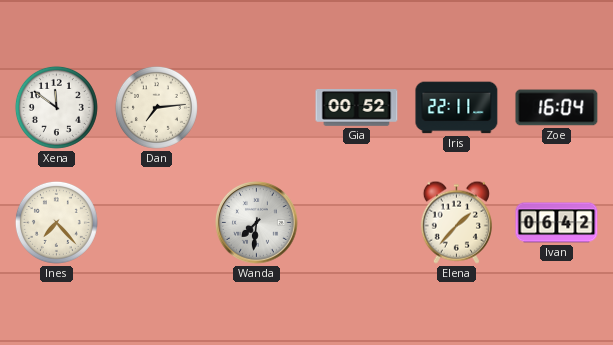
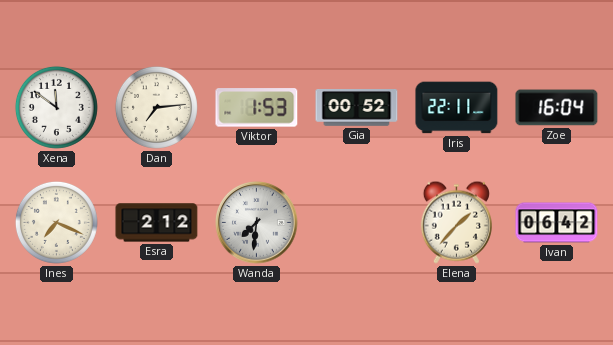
Viktor: none -> 1:53 (257, 108)
Ines: 7:23 -> 7:19 (56, 222)
Esra: none -> 2:12 (157, 223)
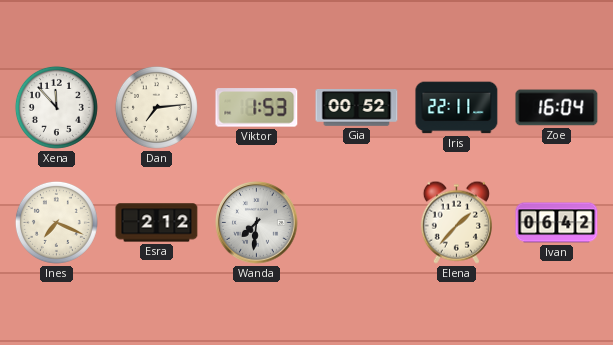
Xena: 11:51 -> 11:53 (56, 107)
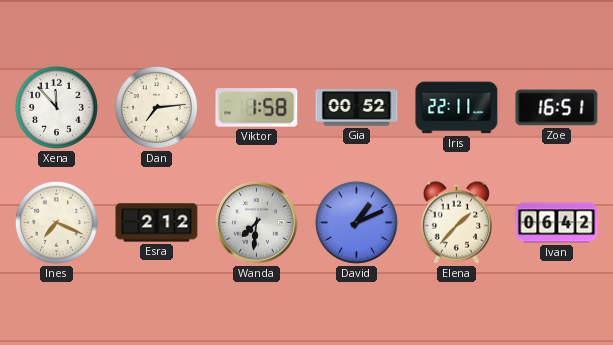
Viktor: 1:53 -> 1:58 (257, 108)
Zoe: 16:04 -> 16:51 (557, 108)
David: none -> 1:11 (356, 222)
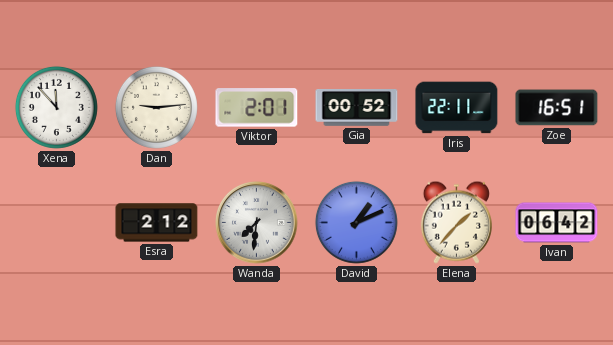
Dan: 7:14 -> 9:14 (156, 107)
Viktor: 1:58 -> 2:01 (257, 108)
Ines: 7:19 -> none (56, 222)
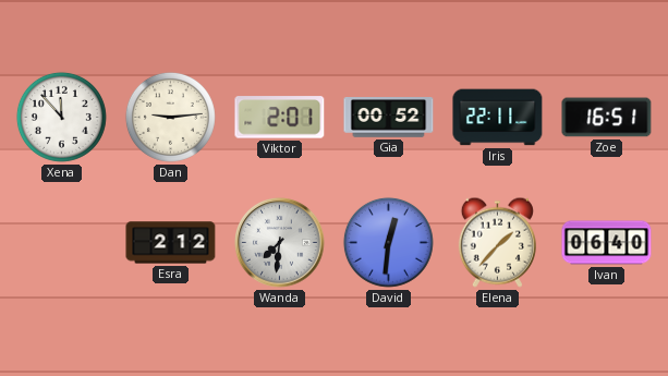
David: 1:11 -> 12:31 (388, 242)
Ivan: 06:42 -> 06:40 (607, 243)
